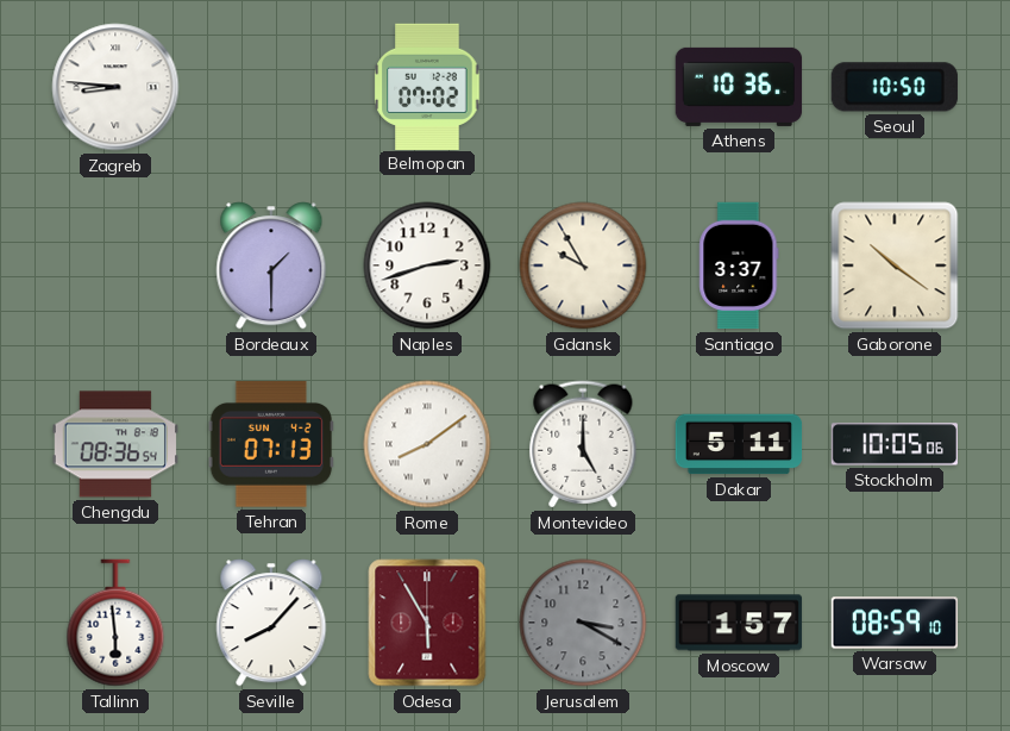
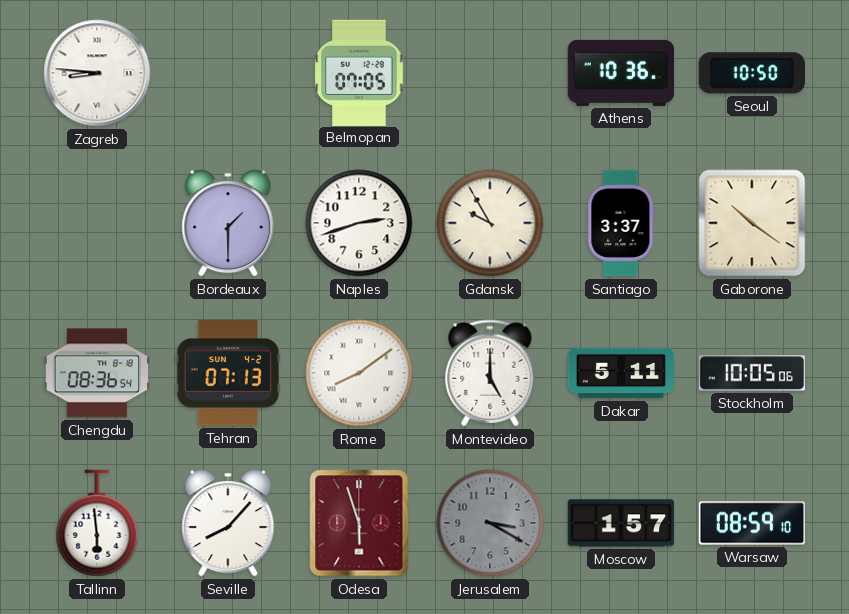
Belmopan: 07:02 -> 07:05 (359, 72)
Odesa: 5:55 -> 5:57 (359, 523)
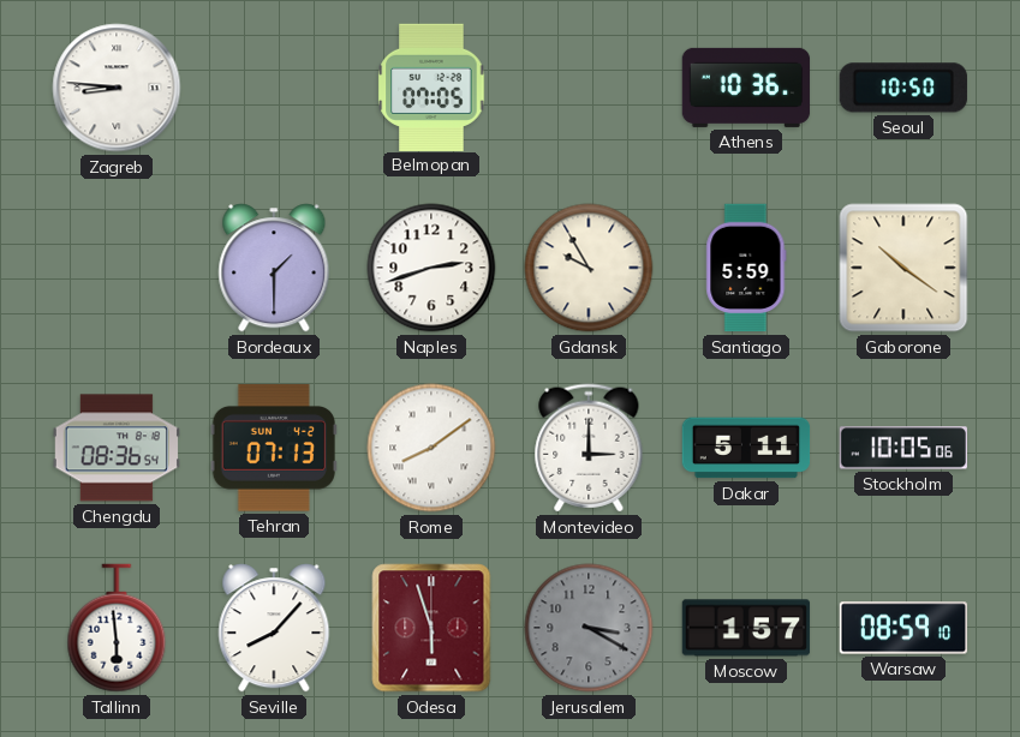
Santiago: 3:37 -> 5:59 (746, 268)
Montevideo: 5:00 -> 3:00 (589, 448)
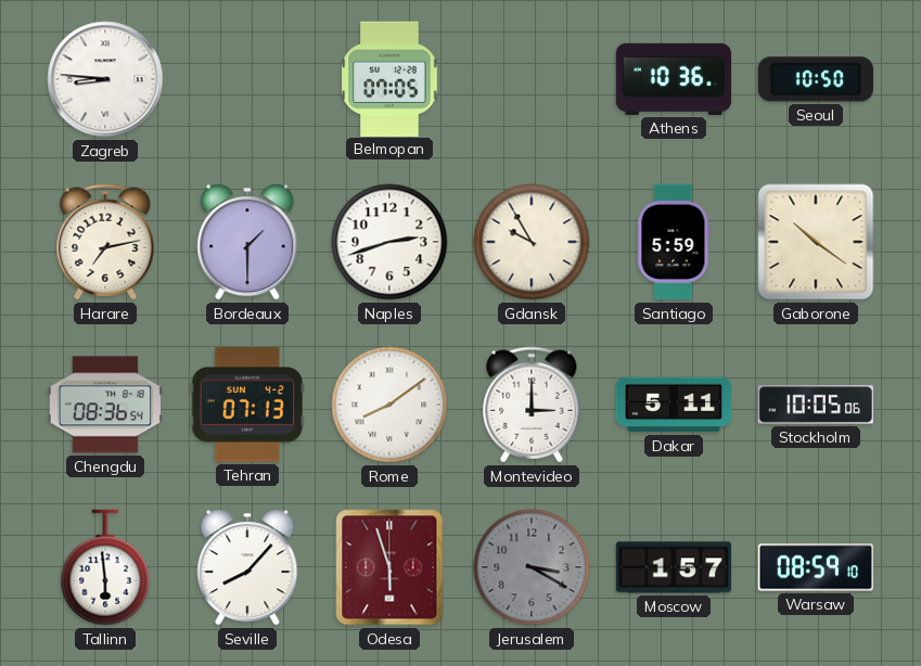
Harare: none -> 7:13 (105, 242)
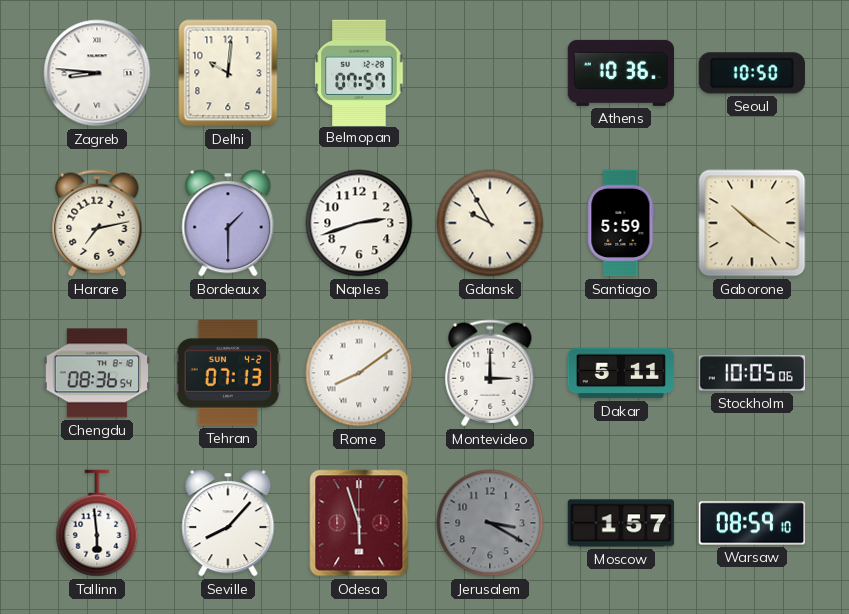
Delhi: none -> 10:01 (228, 73)
Belmopan: 07:05 -> 07:57 (359, 72)
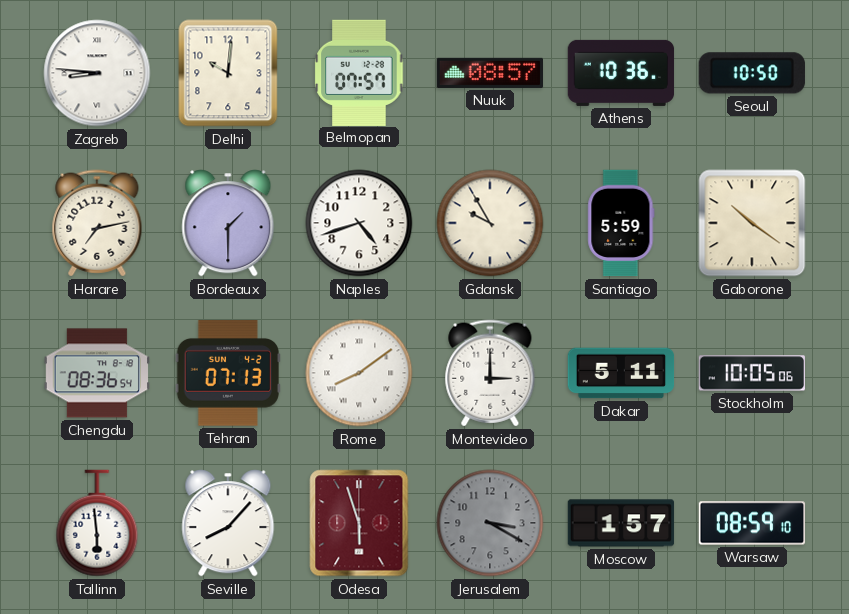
Nuuk: none -> 08:57 (489, 73)
Naples: 2:42 -> 4:42 (359, 223)
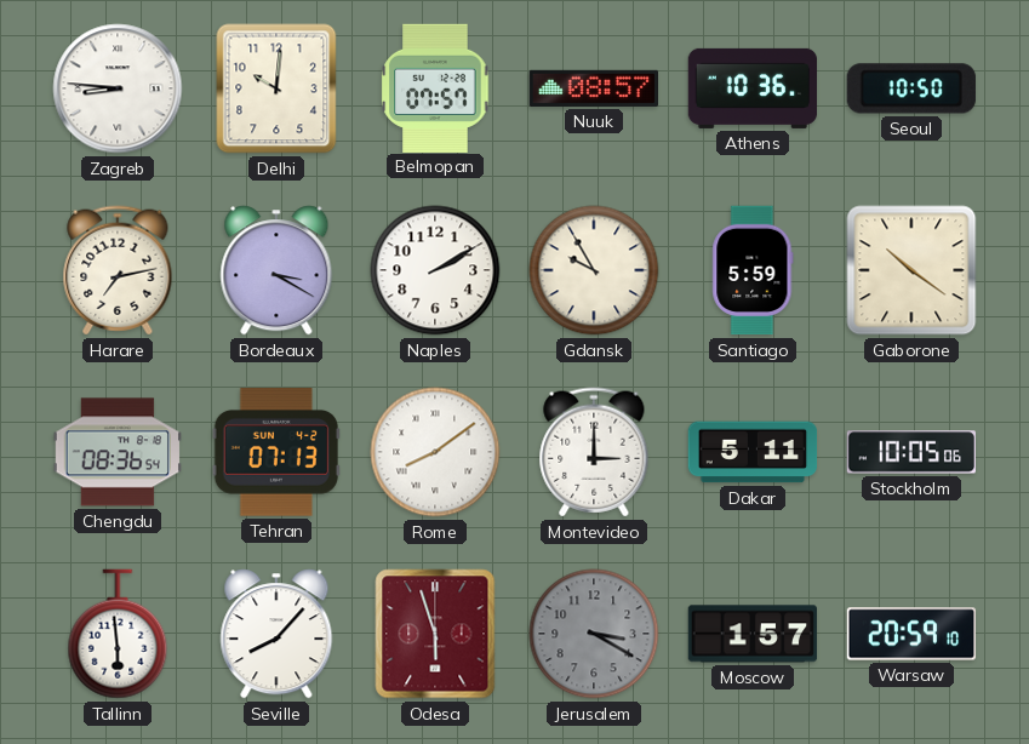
Bordeaux: 1:30 -> 3:20 (276, 270)
Naples: 4:42 -> 2:10 (435, 270)
Warsaw: 08:59 -> 20:59 (911, 634)
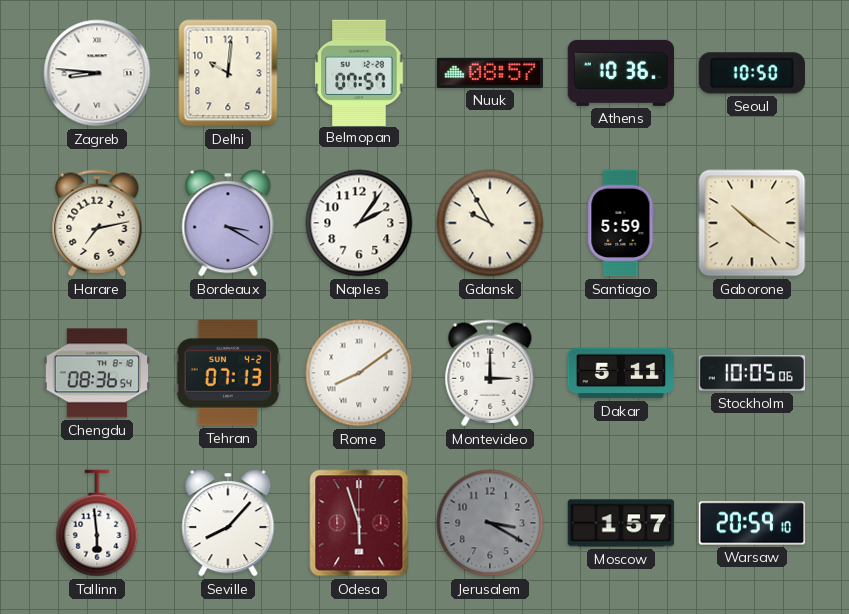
Naples: 2:10 -> 2:06 (359, 223)
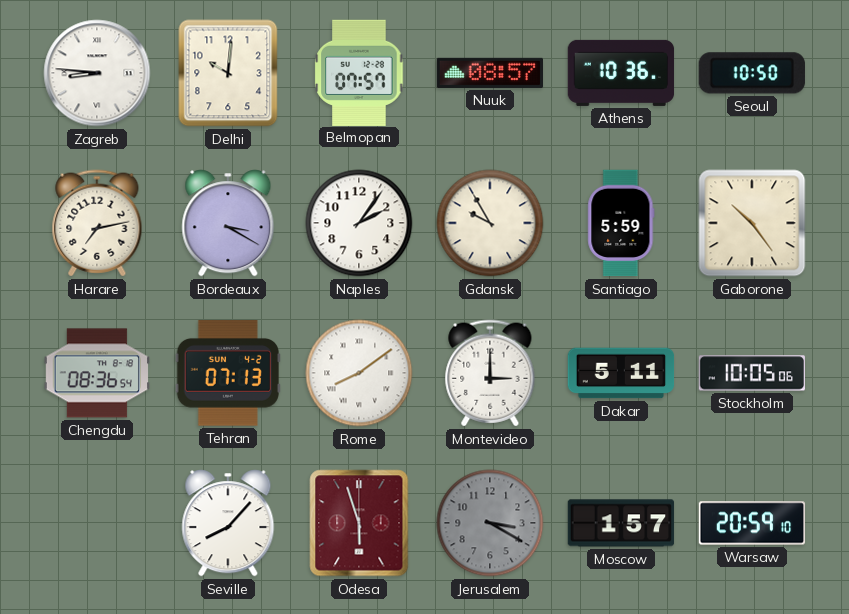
Gaborone: 10:21 -> 10:24 (752, 223)
Tallinn: 5:59 -> none (97, 523)
